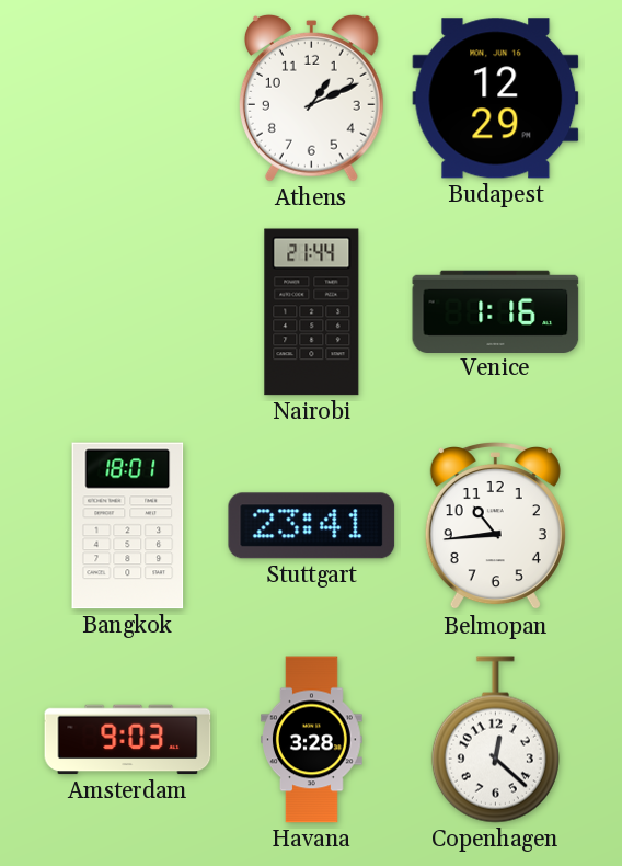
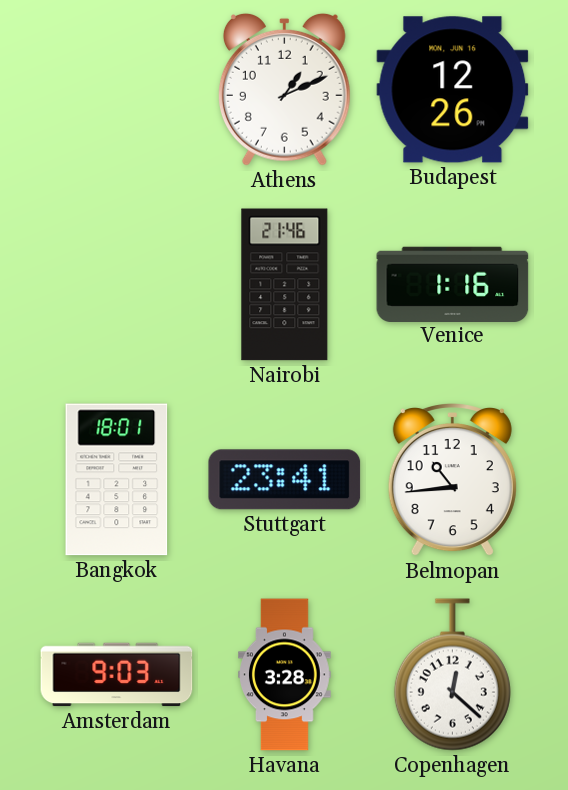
Budapest: 12:29 -> 12:26 (453, 90)
Nairobi: 21:44 -> 21:46 (285, 285)
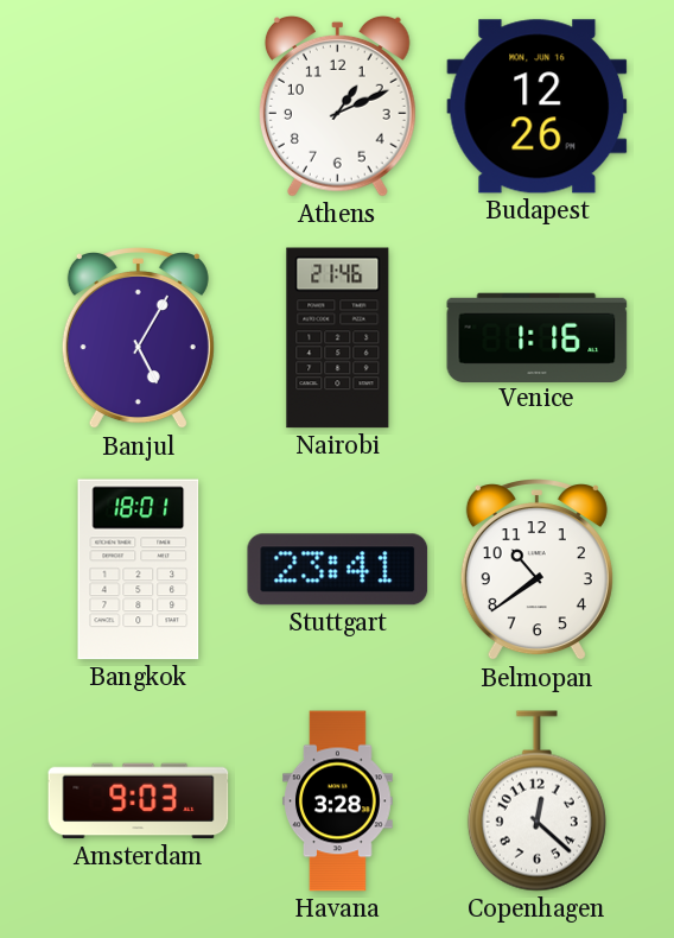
Banjul: none -> 5:05 (138, 340)
Belmopan: 10:44 -> 10:39 (536, 571)
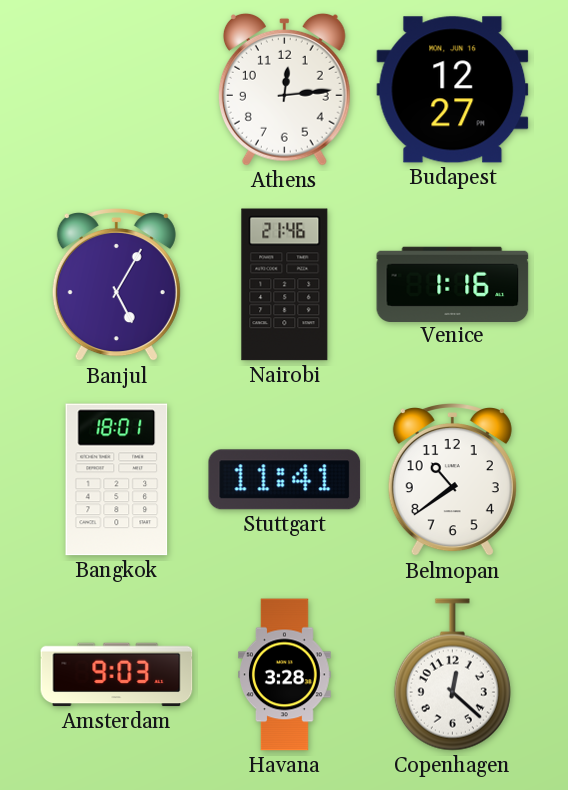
Athens: 1:11 -> 12:14 (284, 89)
Budapest: 12:26 -> 12:27 (453, 90)
Stuttgart: 23:41 -> 11:41 (285, 480)
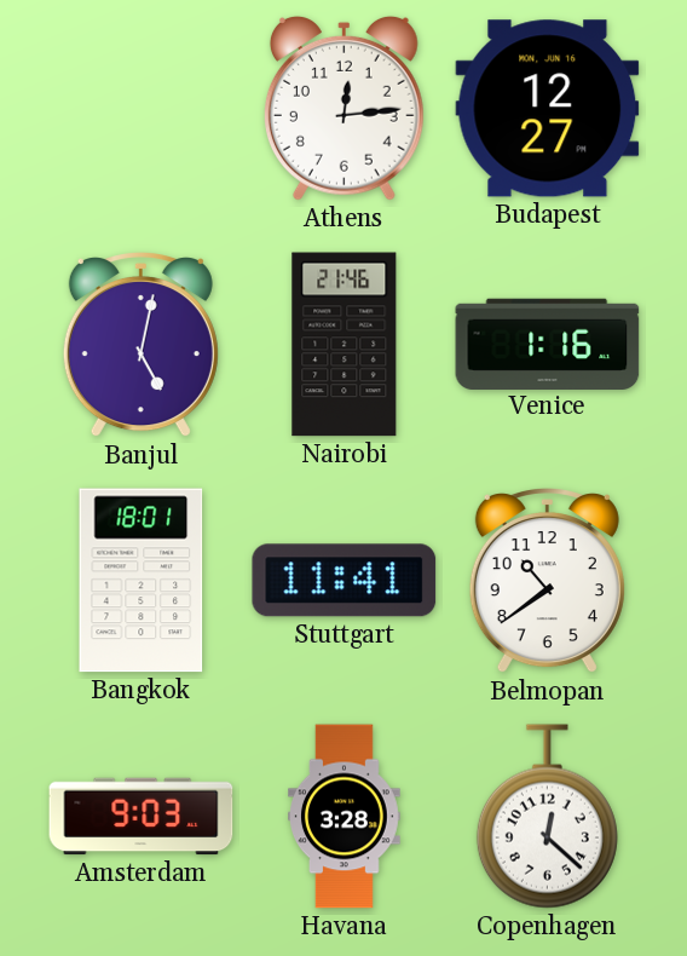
Banjul: 5:05 -> 5:02 (140, 346)
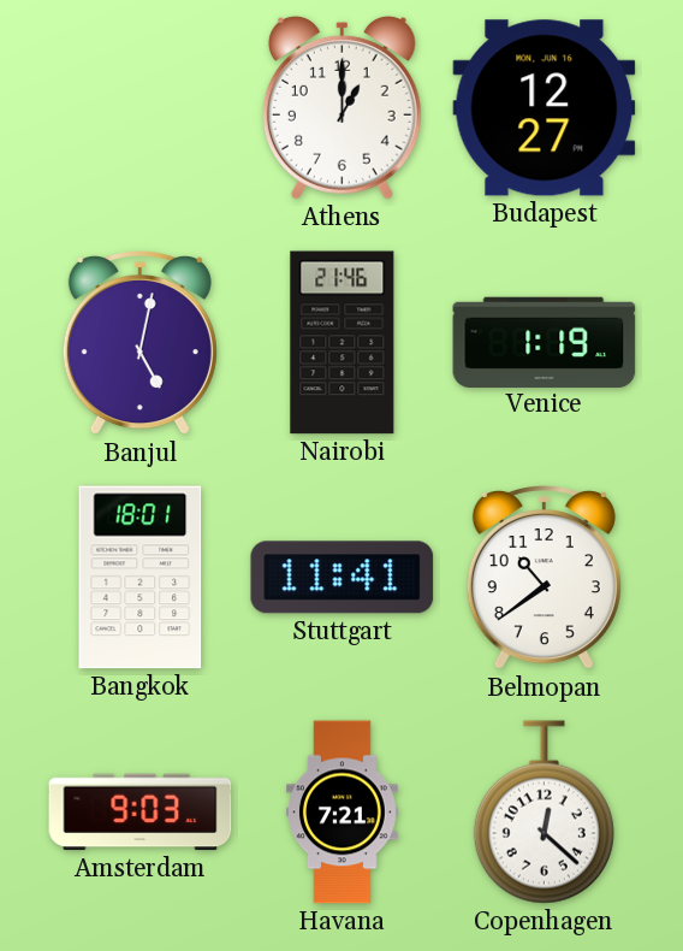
Athens: 12:14 -> 1:00 (341, 107)
Venice: 1:16 -> 1:19 (545, 342)
Havana: 3:28 -> 7:21 (343, 813)
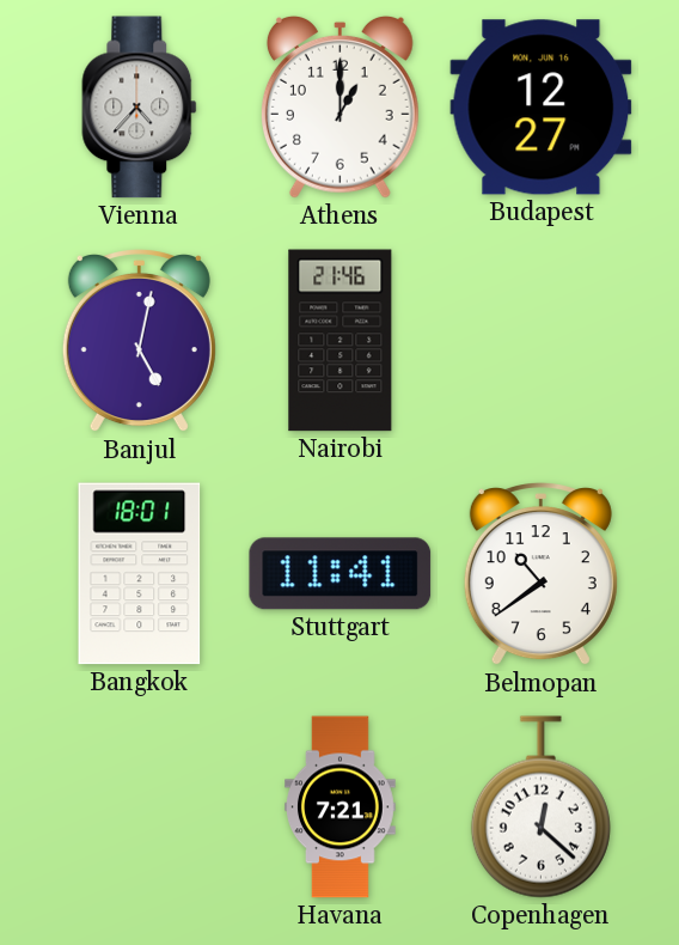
Vienna: none -> 4:37 (140, 108)
Venice: 1:19 -> none (545, 342)
Amsterdam: 9:03 -> none (141, 813)
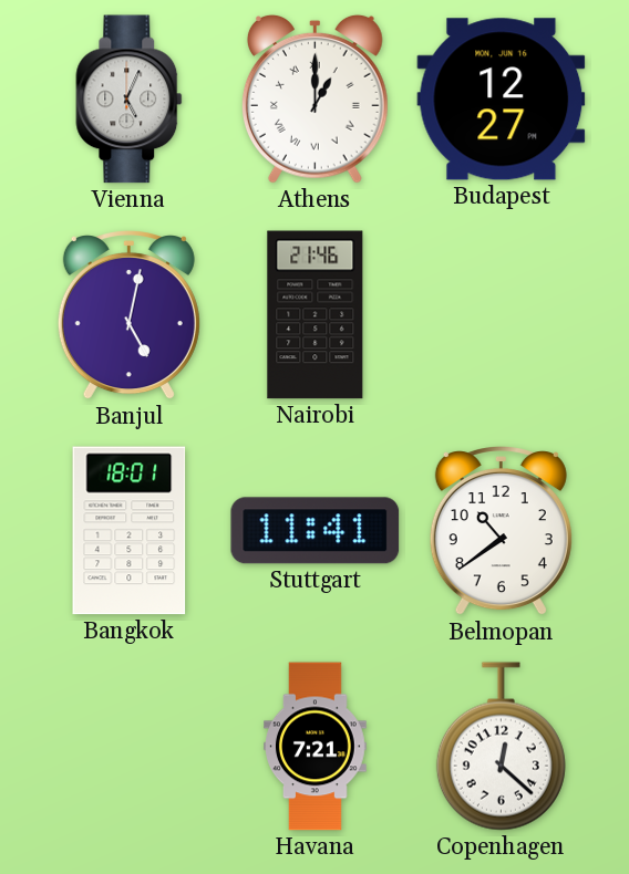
Vienna: 4:37 -> 5:04 (130, 100)
Athens numerals: Arabic -> Roman (314, 98)
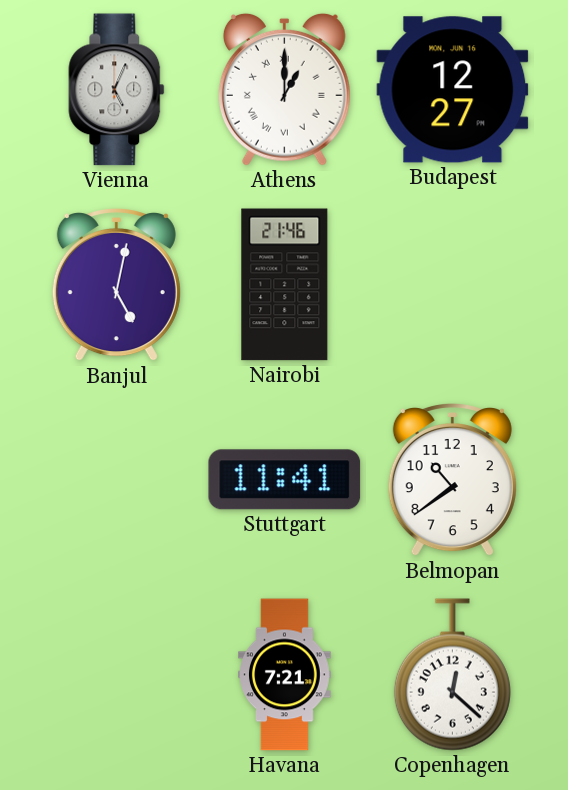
Bangkok: 18:01 -> none (130, 531)
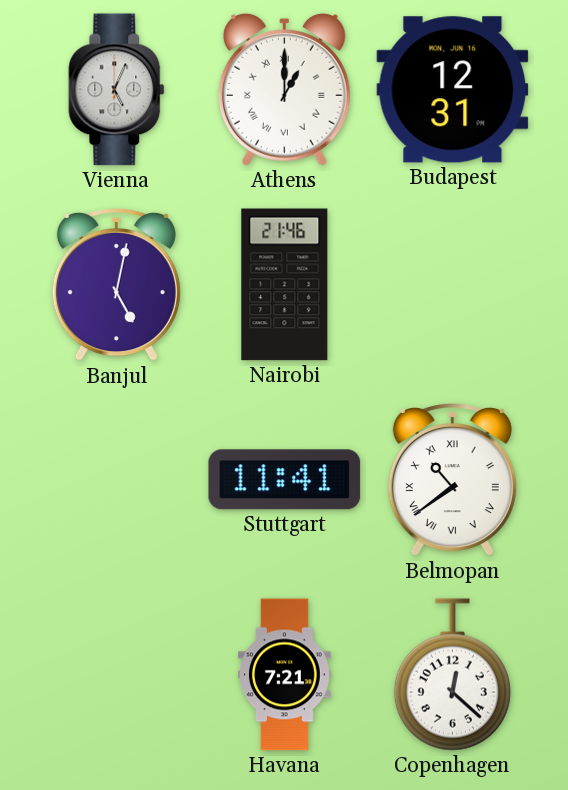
Budapest: 12:27 -> 12:31 (453, 90)
Belmopan numerals: Arabic -> Roman (452, 481)
